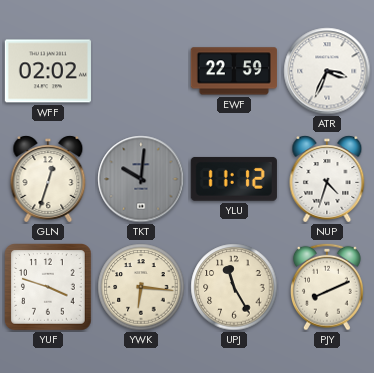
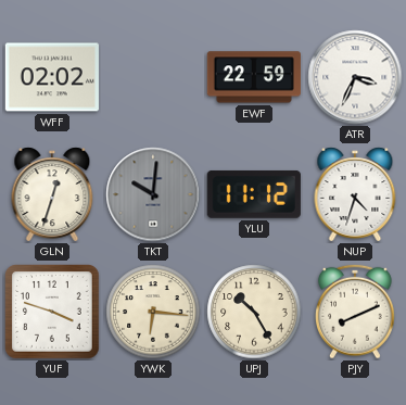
UPJ: 11:25 -> 10:25 (254, 312)
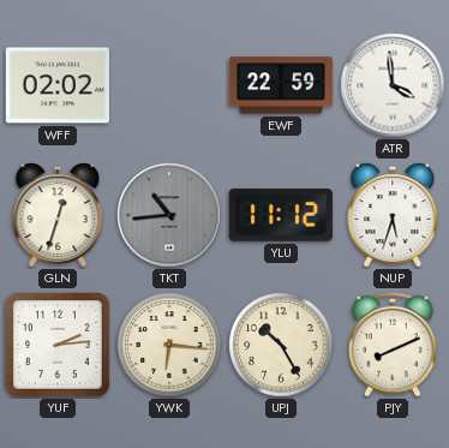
ATR: 3:34 -> 3:59 (393, 85)
TKT: 10:01 -> 10:44 (169, 215)
NUP: 4:33 -> 5:33 (393, 215)
YUF: 3:48 -> 2:14 (58, 345)
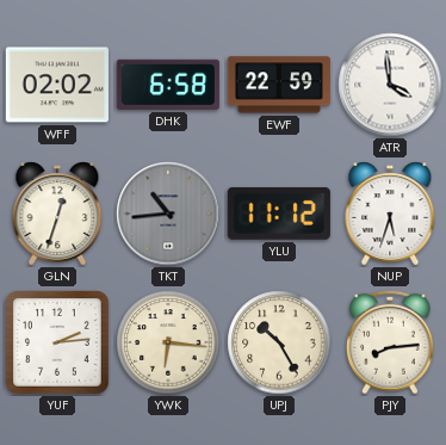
DHK: none -> 6:58 (168, 85)
PJY: 8:11 -> 8:14 (391, 342)
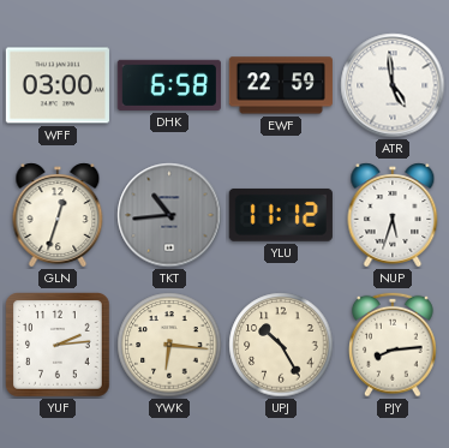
WFF: 02:02 -> 03:00 (58, 85)
ATR: 3:59 -> 4:59 (393, 85)
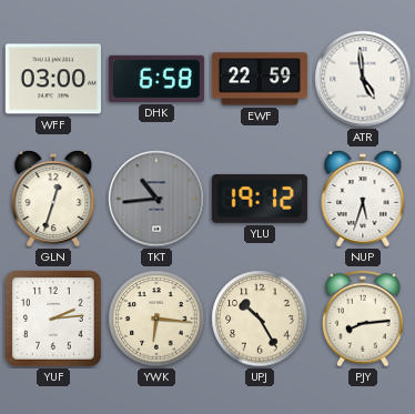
YLU: 11:12 -> 19:12 (260, 199)
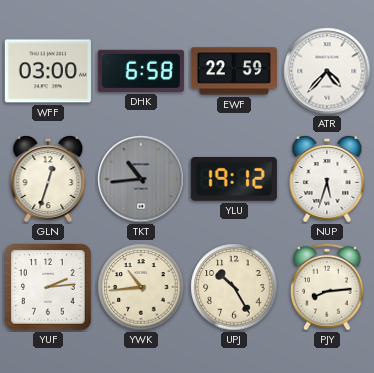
ATR: 4:59 -> 4:37 (327, 71)
YWK: 6:16 -> 10:44 (141, 287)
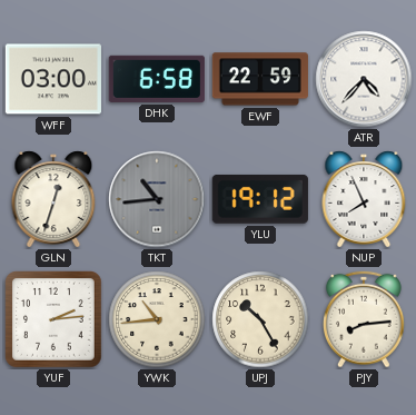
NUP: 5:33 -> 7:56 (364, 199)
